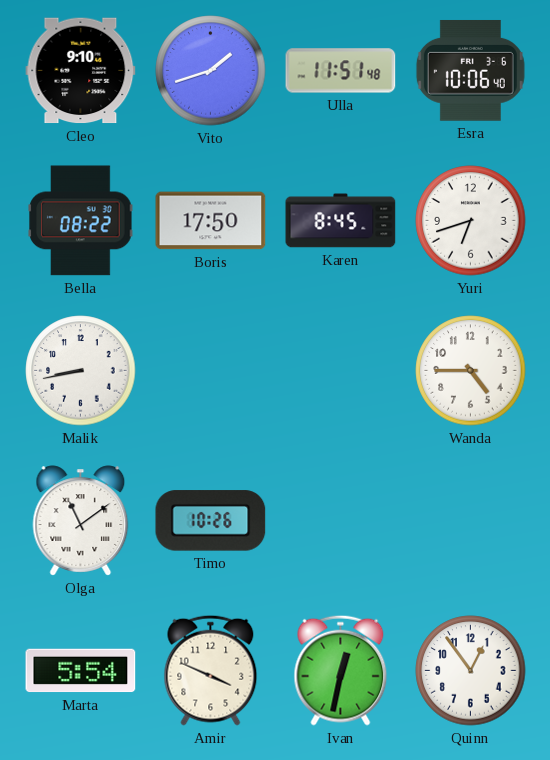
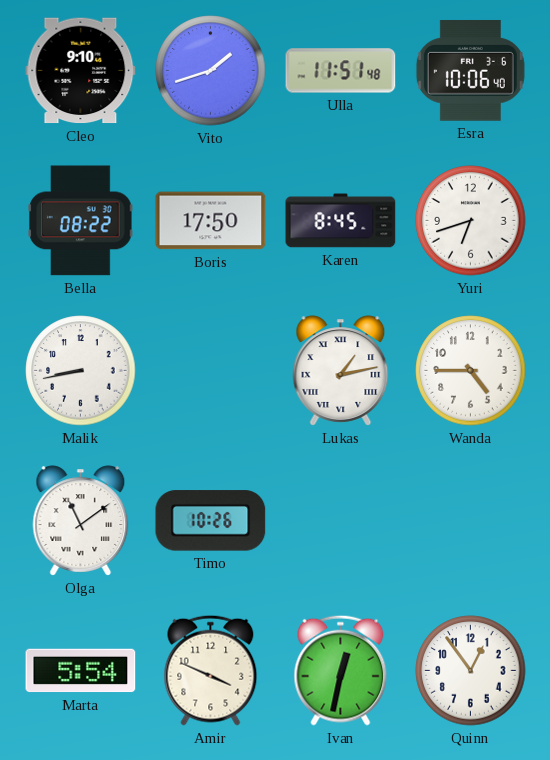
Lukas: none -> 1:13 (341, 371)
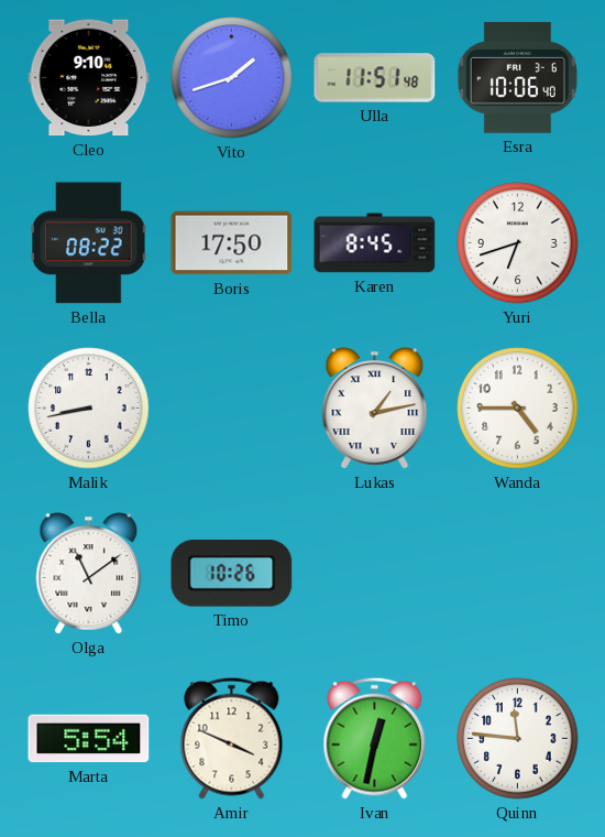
Quinn: 12:54 -> 11:46 (518, 739)
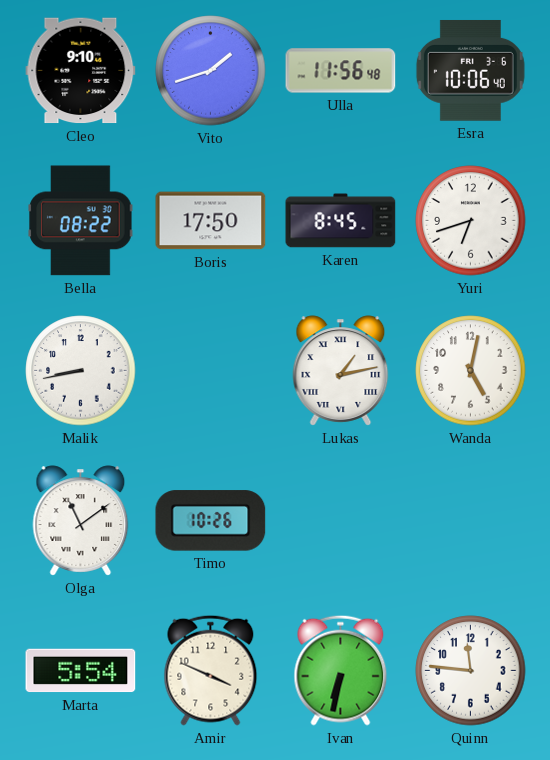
Ulla: 11:51 -> 11:56 (341, 71)
Wanda: 4:45 -> 5:02 (471, 371)
Ivan: 12:32 -> 6:32 (341, 670)
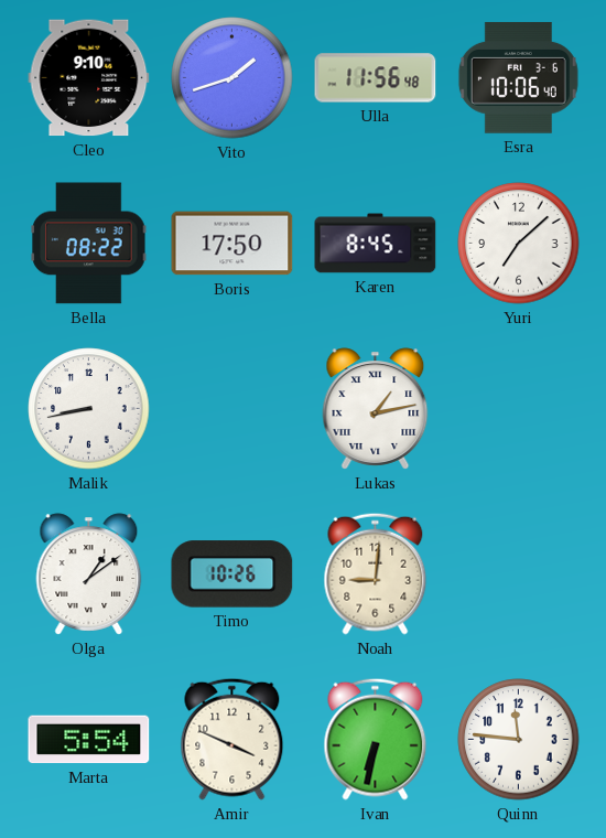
Yuri: 6:42 -> 7:08 (519, 244)
Wanda: 5:02 -> none (471, 371)
Olga: 11:09 -> 1:09 (89, 574)
Noah: none -> 9:01 (376, 573)
